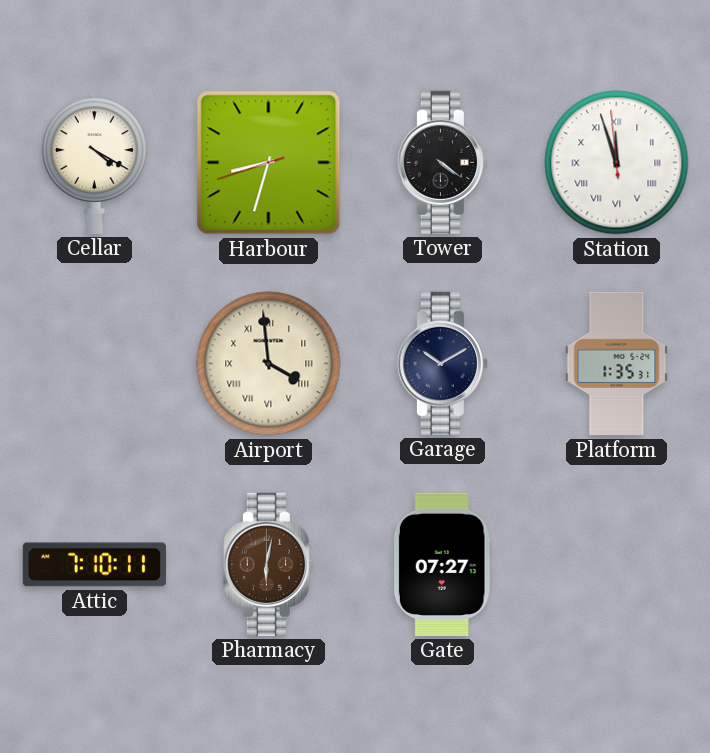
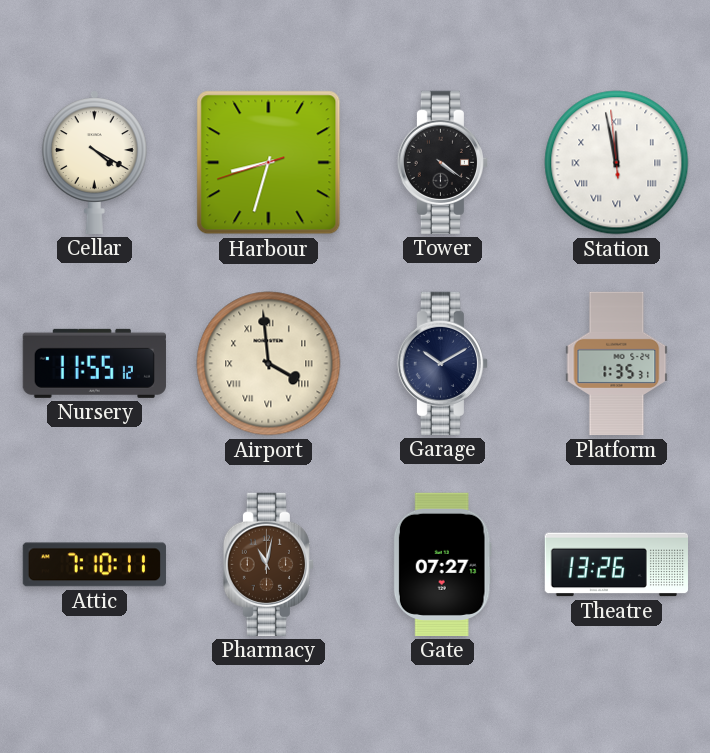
Station: 11:56 -> 11:57 (617, 163)
Nursery: none -> 11:55 (94, 363)
Pharmacy: 6:02 -> 11:02 (268, 564)
Theatre: none -> 13:26 (616, 565)
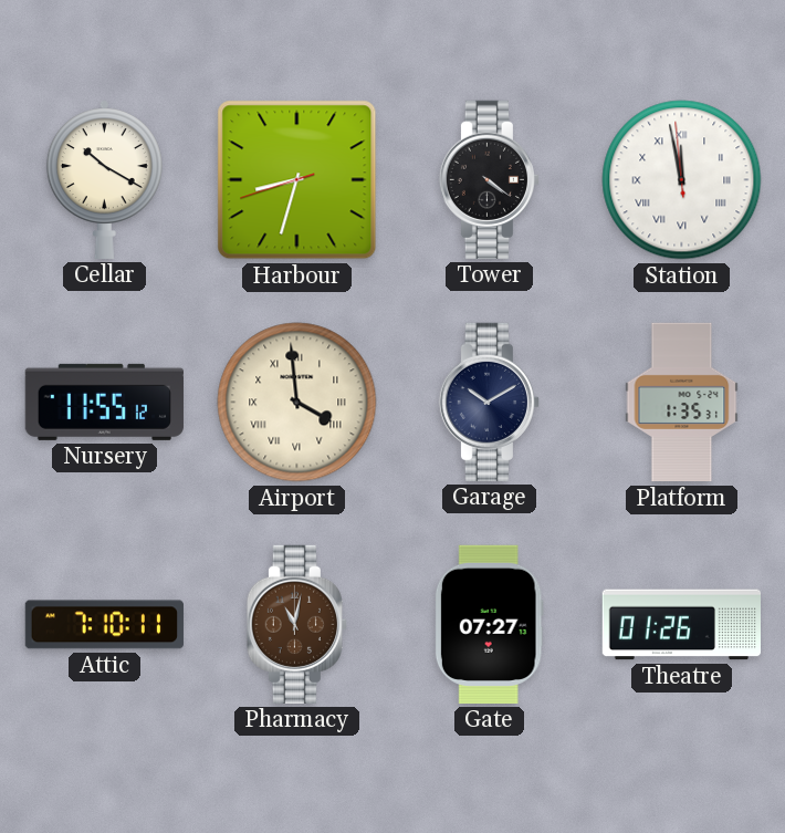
Cellar: 4:20 -> 10:20 (104, 179)
Theatre: 13:26 -> 01:26 (681, 625)
